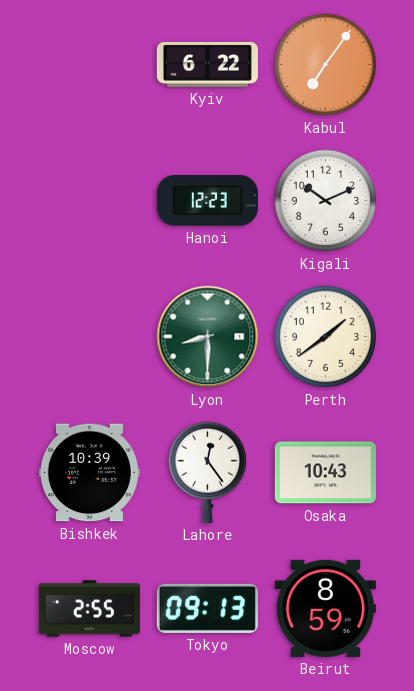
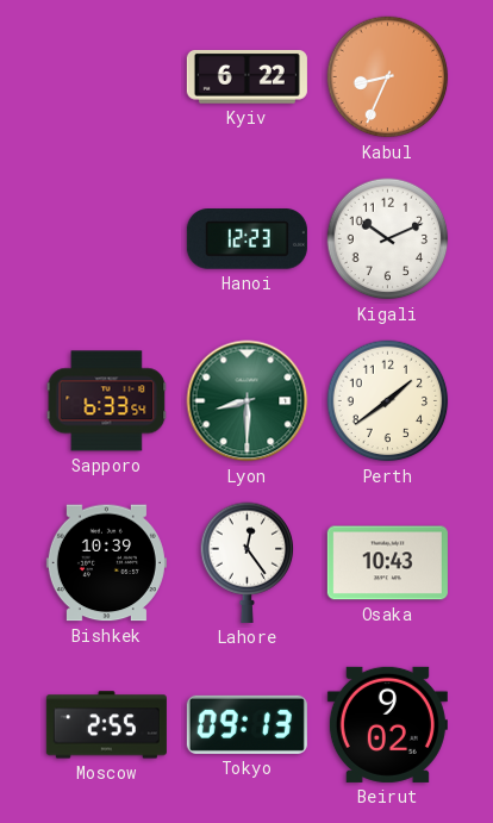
Kabul: 7:06 -> 8:34 (388, 77)
Sapporo: none -> 6:33 (107, 401)
Beirut: 8:59 -> 9:02 (387, 724)
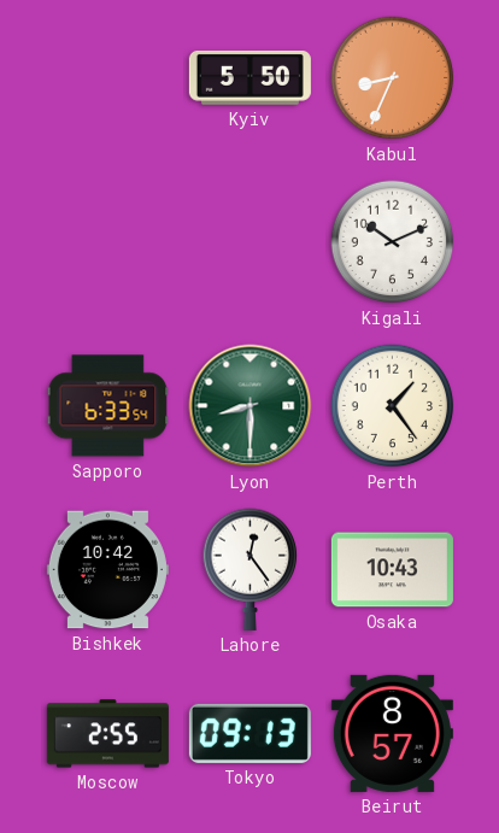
Kyiv: 6:22 -> 5:50 (249, 78)
Hanoi: 12:23 -> none (246, 239)
Perth: 1:39 -> 1:24 (393, 406)
Bishkek: 10:39 -> 10:42 (107, 570)
Beirut: 9:02 -> 8:57 (392, 733)
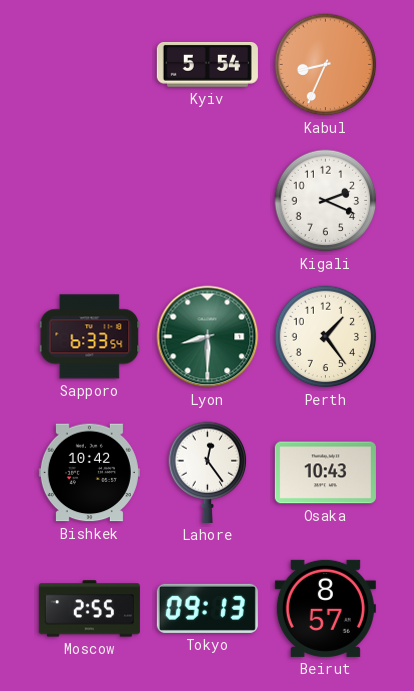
Kyiv: 5:50 -> 5:54 (207, 65)
Kigali: 10:11 -> 2:19 (326, 201)
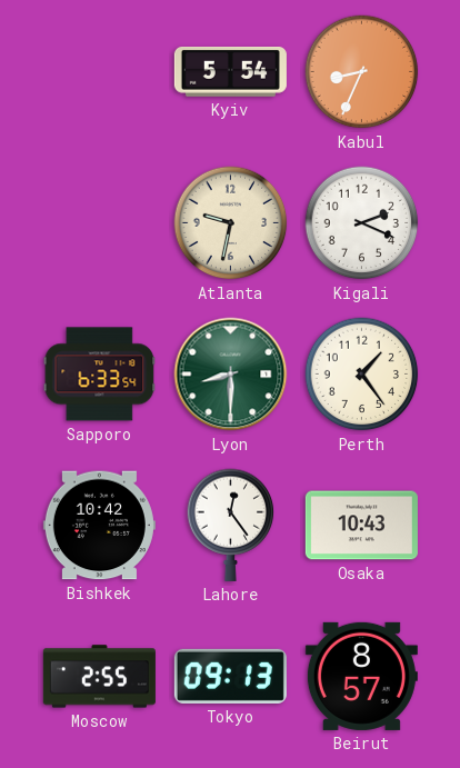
Atlanta: none -> 9:32 (231, 223)
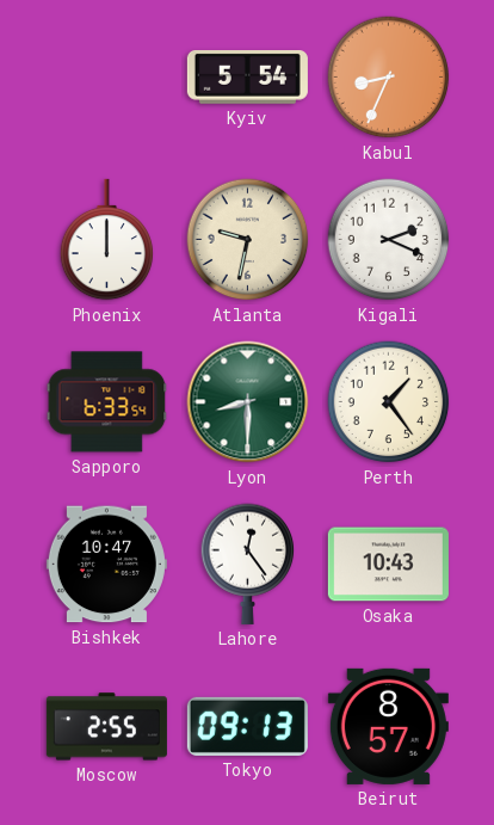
Phoenix: none -> 12:00 (107, 240)
Bishkek: 10:42 -> 10:47 (106, 565)
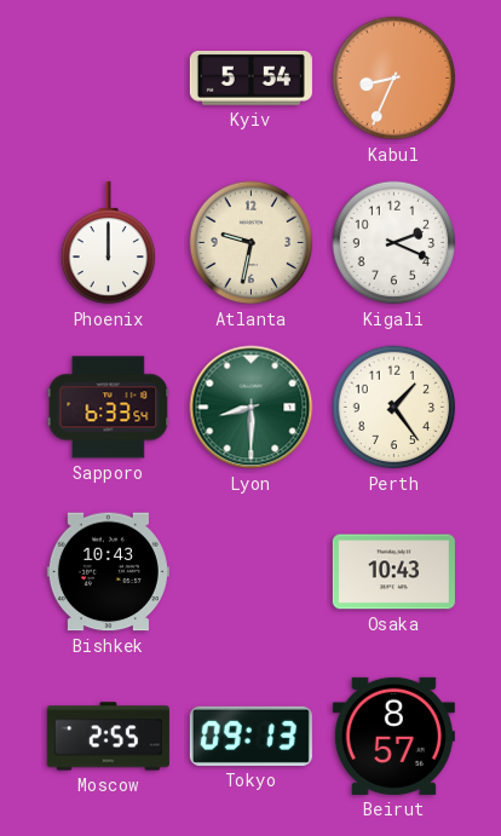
Bishkek: 10:47 -> 10:43 (108, 572)
Lahore: 12:24 -> none (248, 564)
